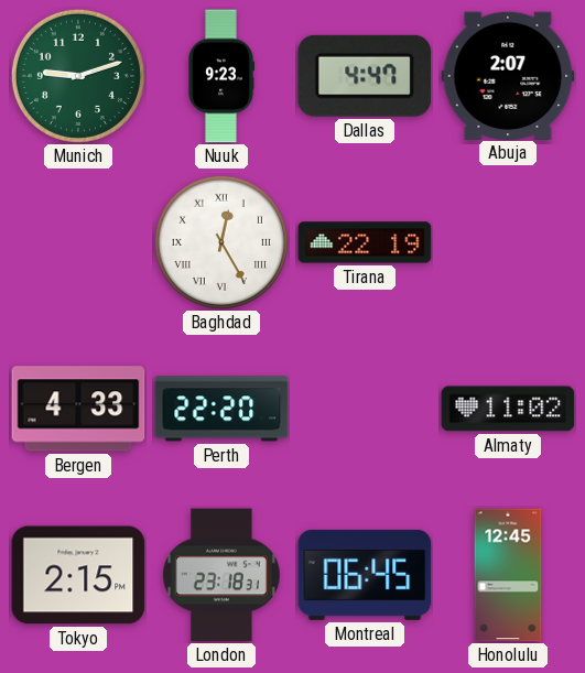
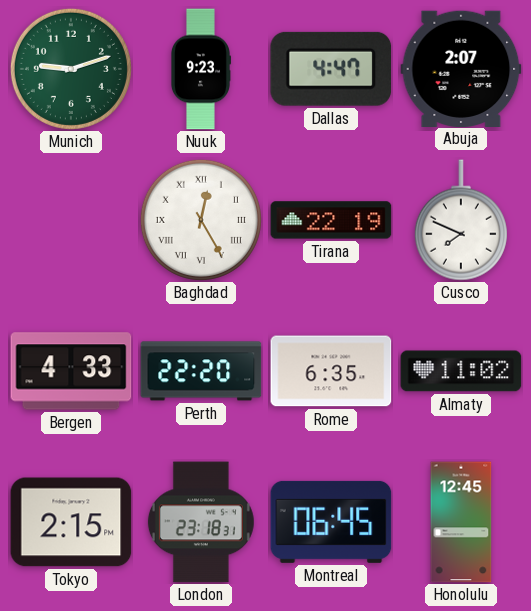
Cusco: none -> 7:49 (461, 220)
Rome: none -> 6:35 (331, 371)
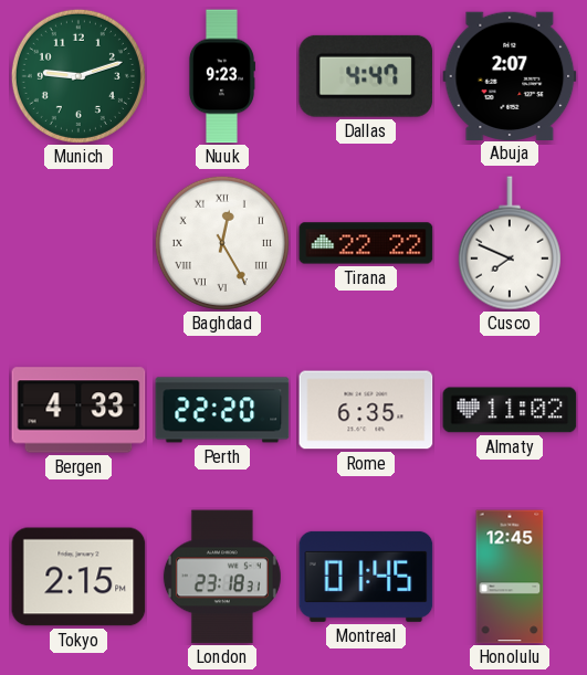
Tirana: 22:19 -> 22:22 (366, 243)
Montreal: 06:45 -> 01:45 (366, 577)
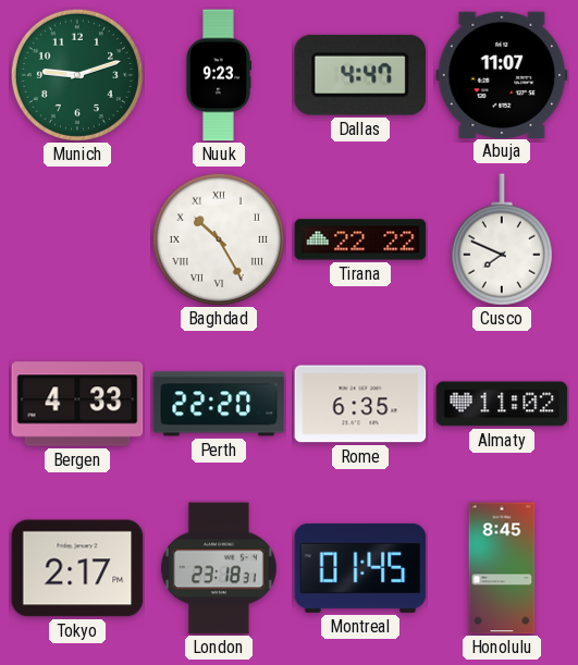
Abuja: 2:07 -> 11:07 (502, 74)
Baghdad: 12:25 -> 10:25 (219, 239)
Tokyo: 2:15 -> 2:17 (77, 568)
Honolulu: 12:45 -> 8:45 (502, 568)
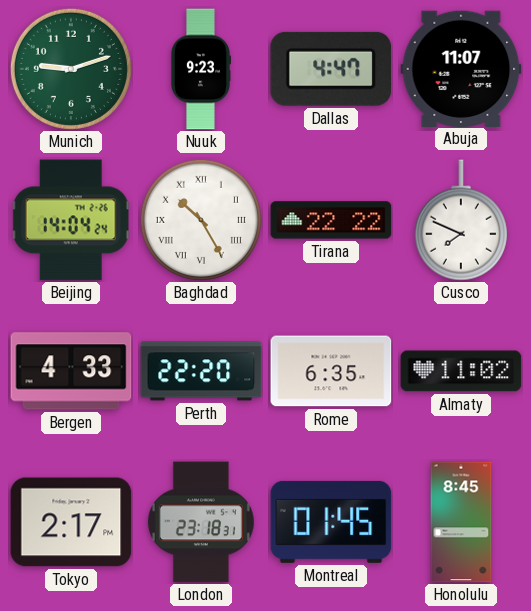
Beijing: none -> 14:04 (71, 220)
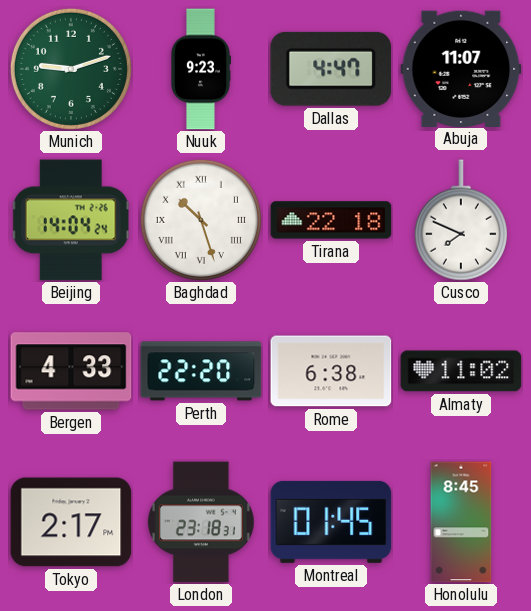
Baghdad: 10:25 -> 10:27 (201, 220)
Tirana: 22:22 -> 22:18 (331, 220)
Rome: 6:35 -> 6:38 (331, 371)
